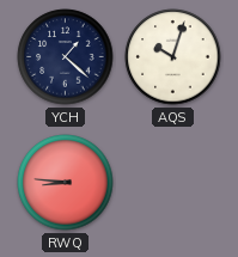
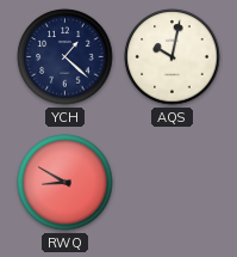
AQS: 10:03 -> 10:02 (173, 57)
RWQ: 8:46 -> 8:50 (66, 183)
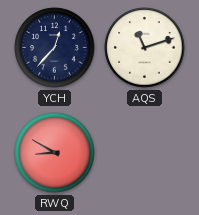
YCH: 1:22 -> 12:37 (55, 48)
AQS: 10:02 -> 11:12 (145, 48)
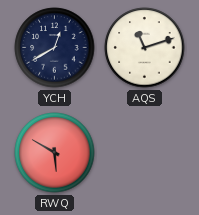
YCH: 12:37 -> 12:40 (55, 48)
RWQ: 8:50 -> 5:50 (55, 153)
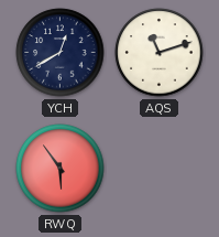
RWQ: 5:50 -> 5:54 (61, 169)
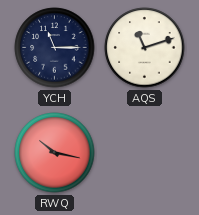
YCH: 12:40 -> 11:15 (55, 48)
RWQ: 5:54 -> 10:17 (55, 153)
